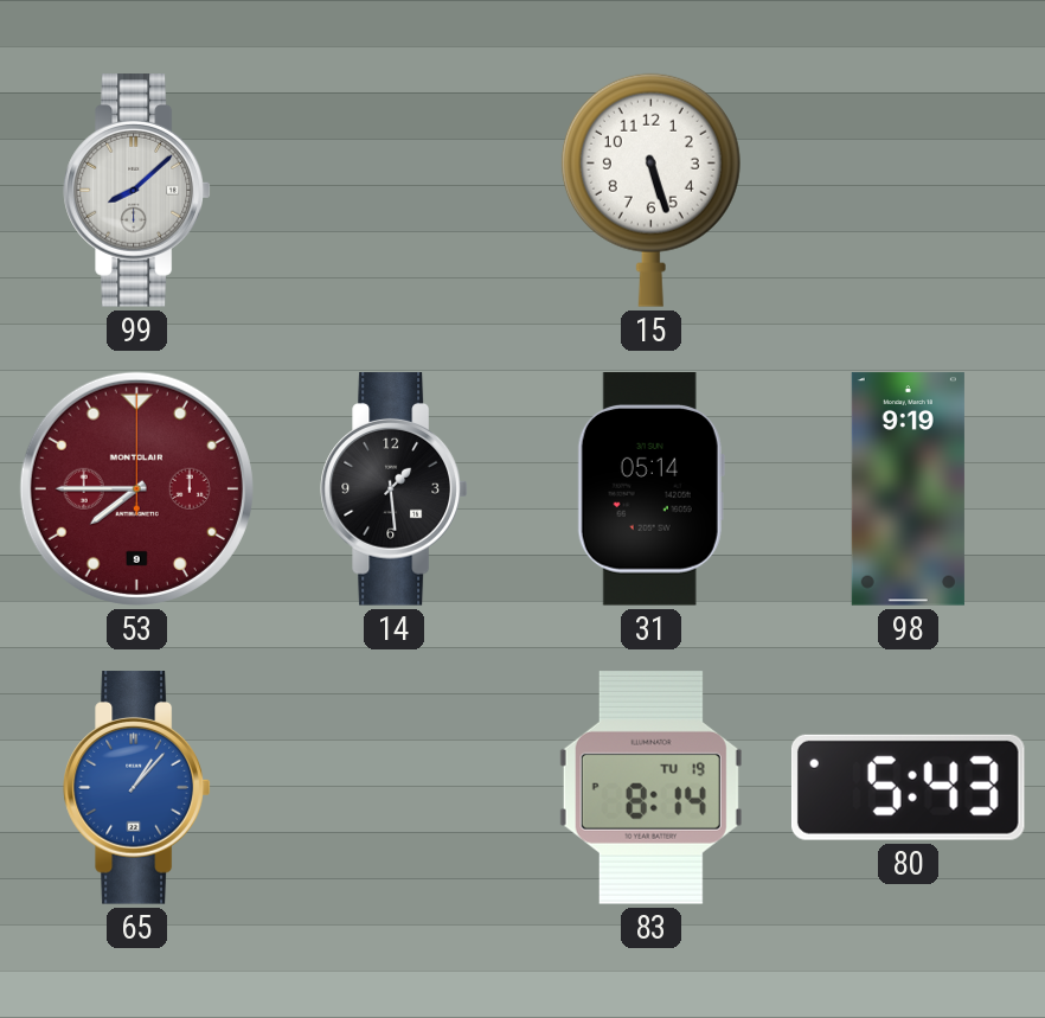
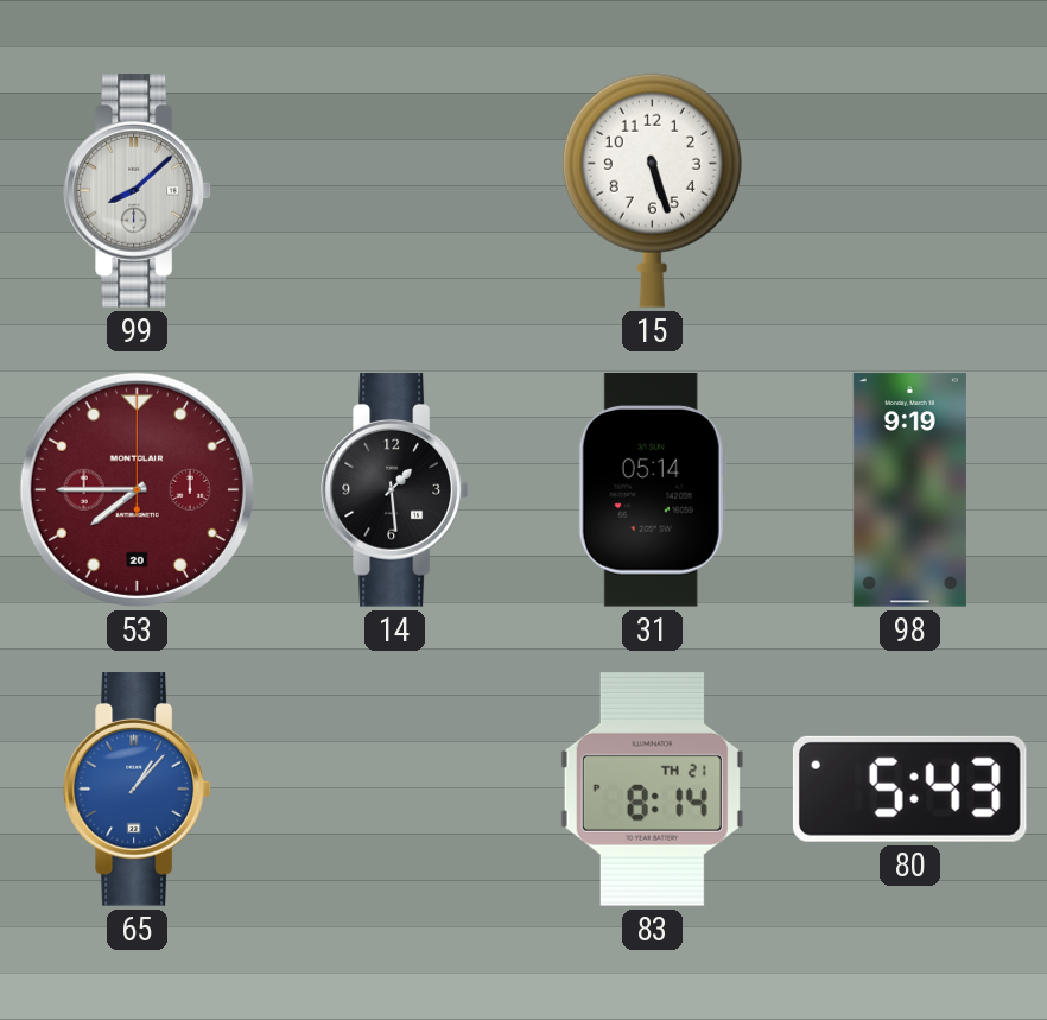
53 date: 9 -> 20 (137, 489)
83 date: TU 19 -> TH 21 (652, 788)
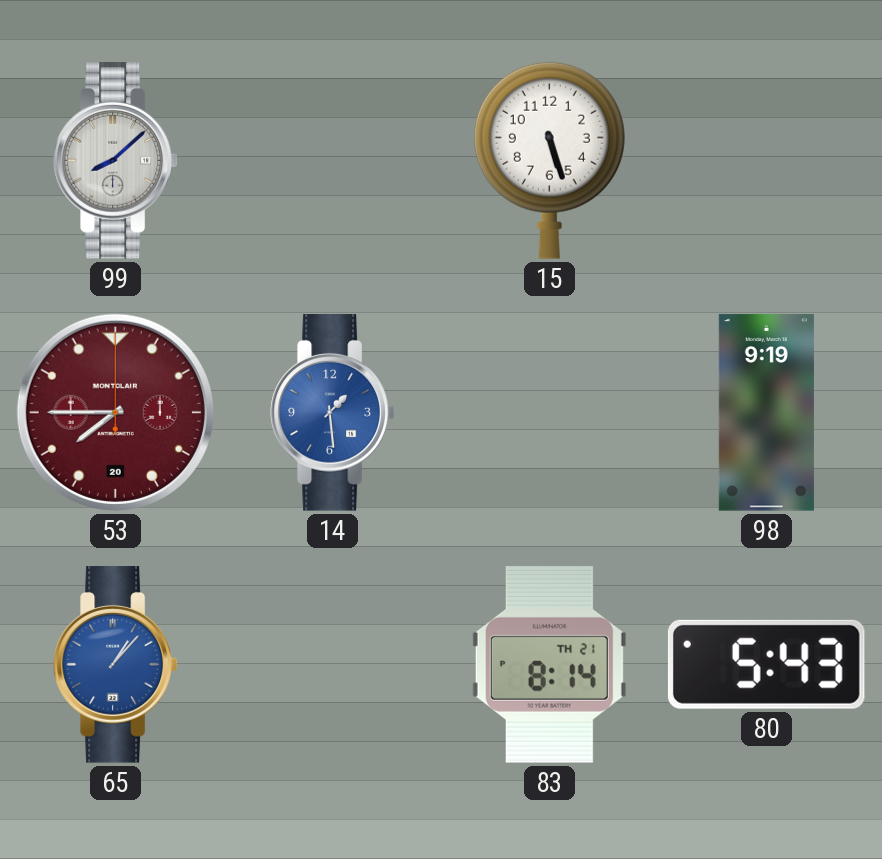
14 dial: black -> blue (333, 413)
31: 05:14 -> none (652, 490)
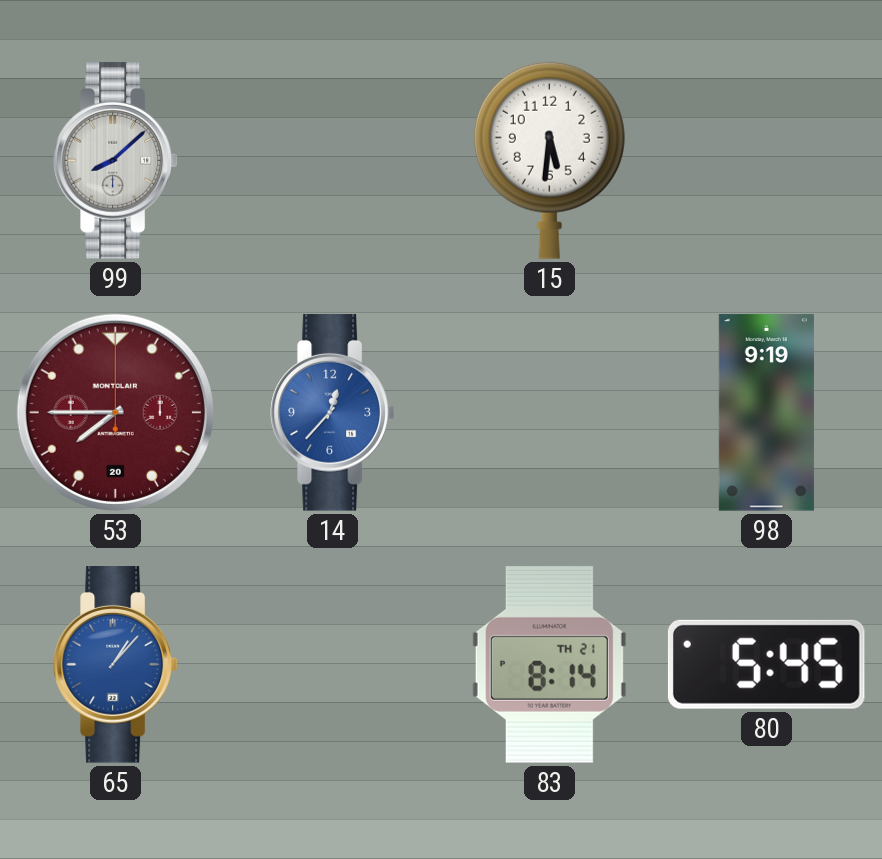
15: 5:27 -> 5:31 (549, 160)
14: 1:29 -> 12:37 (333, 413)
80: 5:43 -> 5:45 (766, 664)
